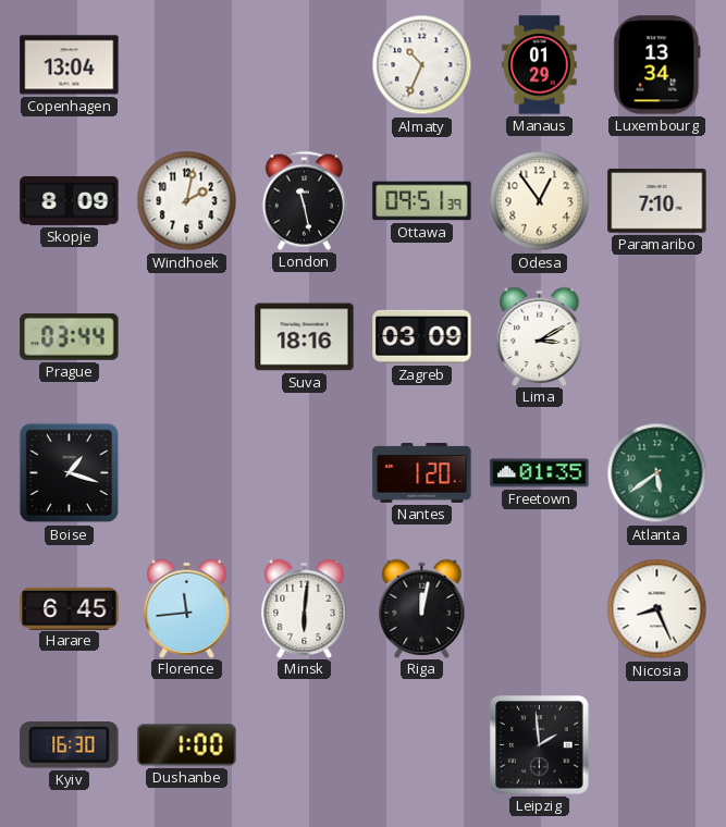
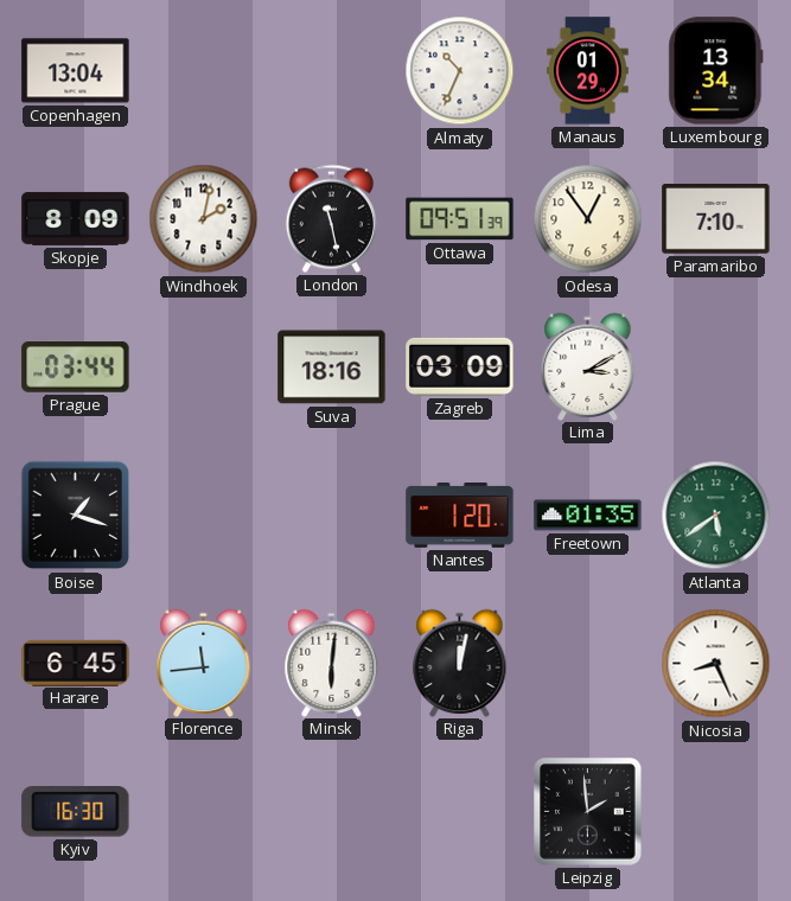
Dushanbe: 1:00 -> none (187, 745)
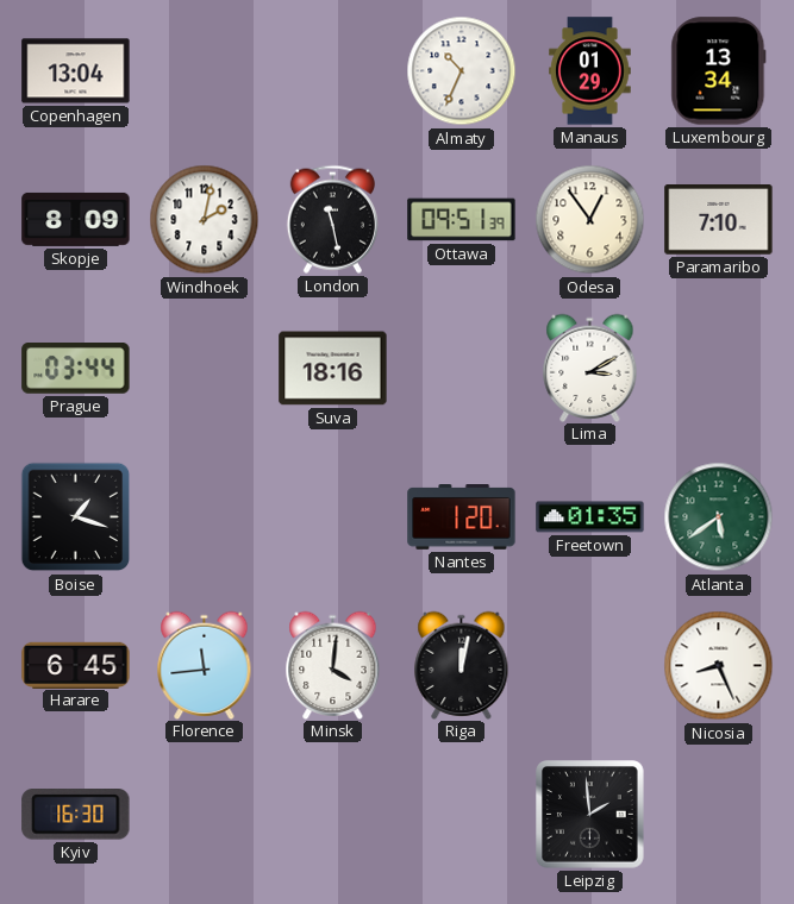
Zagreb: 03:09 -> none (460, 366)
Minsk: 6:01 -> 4:01 (333, 665)
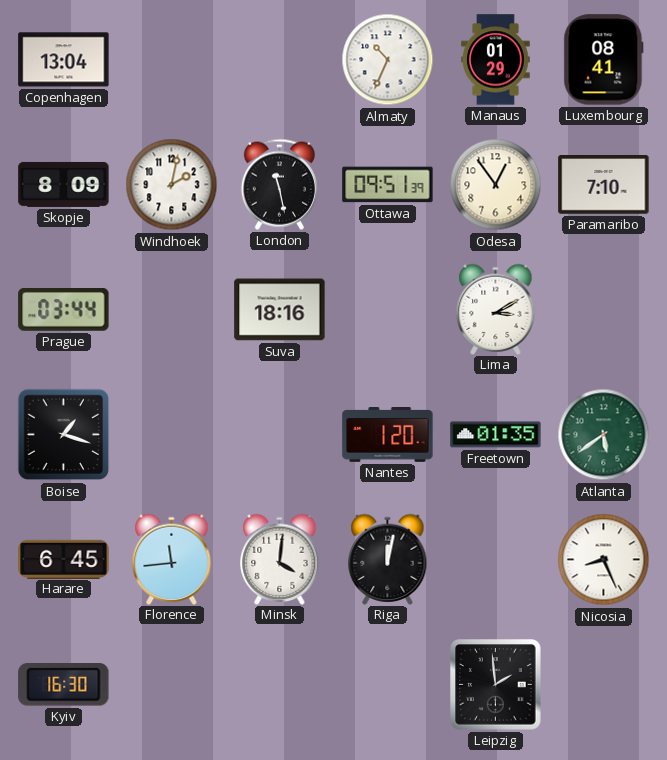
Luxembourg: 13:34 -> 08:41 (604, 60)
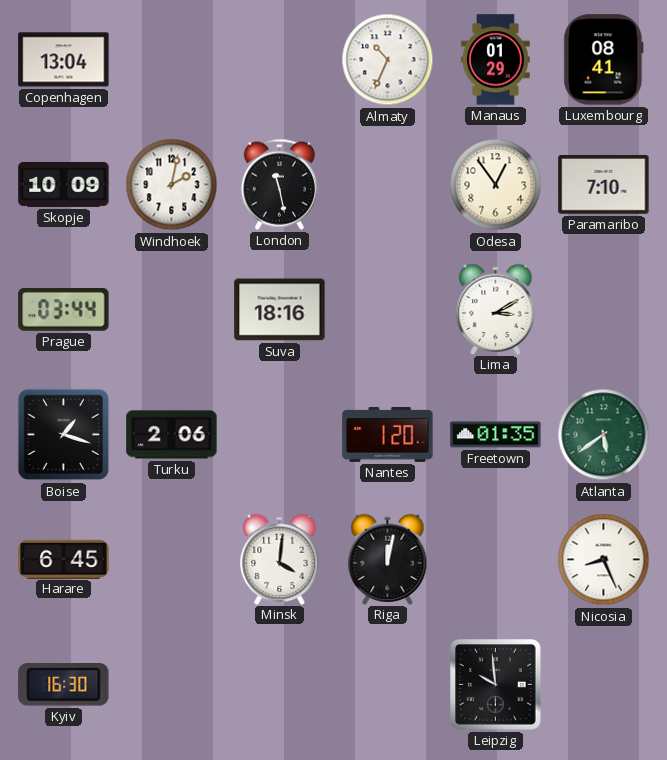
Skopje: 8:09 -> 10:09 (64, 184)
Ottawa: 09:51 -> none (388, 185)
Turku: none -> 2:06 (172, 435)
Florence: 11:44 -> none (172, 559)
Leipzig: 1:59 -> 9:59 (496, 685)
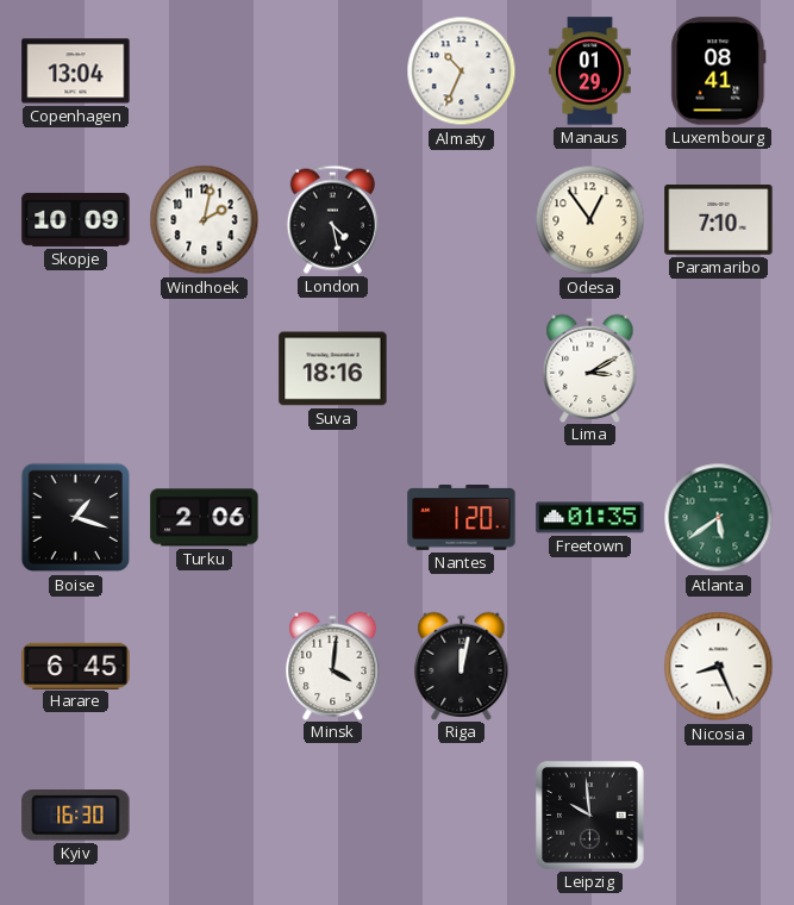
London: 11:28 -> 4:28 (332, 219)
Prague: 03:44 -> none (64, 310)
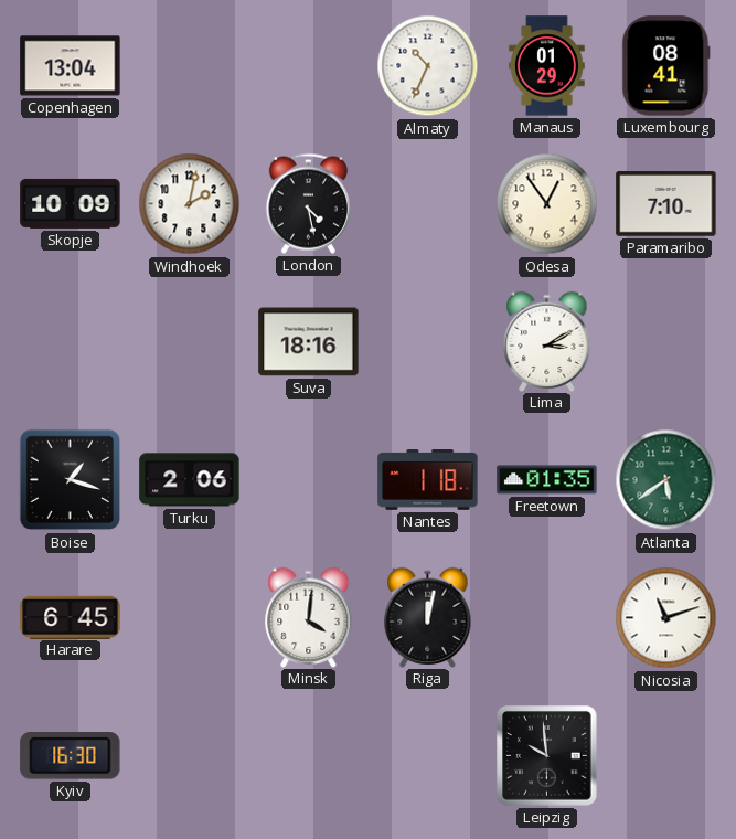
Nantes: 1:20 -> 1:18 (428, 480)
Nicosia: 8:26 -> 11:12 (666, 618)
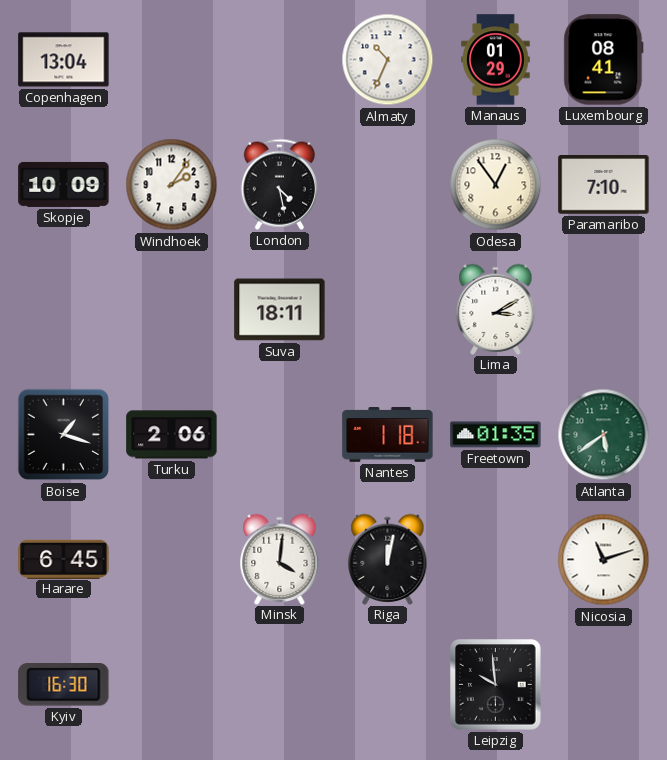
Windhoek: 2:02 -> 2:06 (172, 185)
Suva: 18:16 -> 18:11 (280, 310)
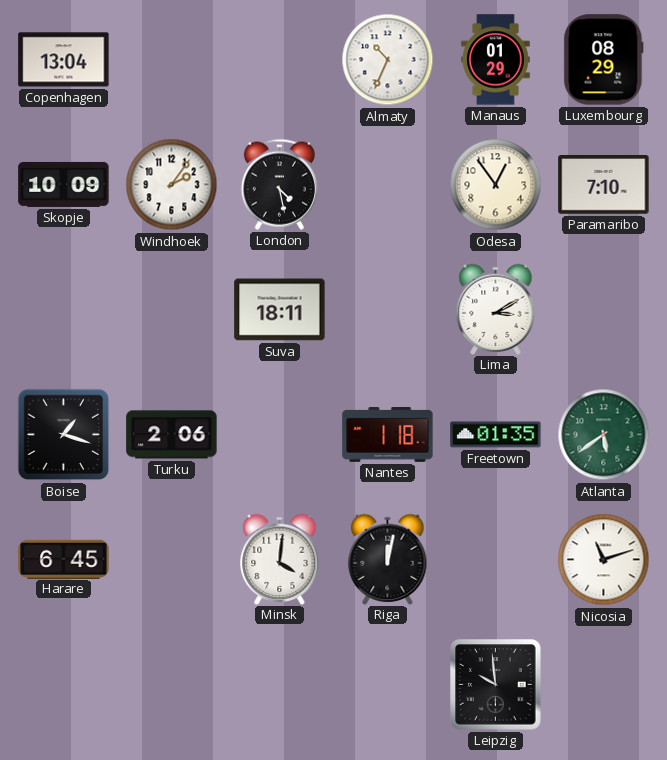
Luxembourg: 08:41 -> 08:29 (604, 60)
Kyiv: 16:30 -> none (64, 685)
